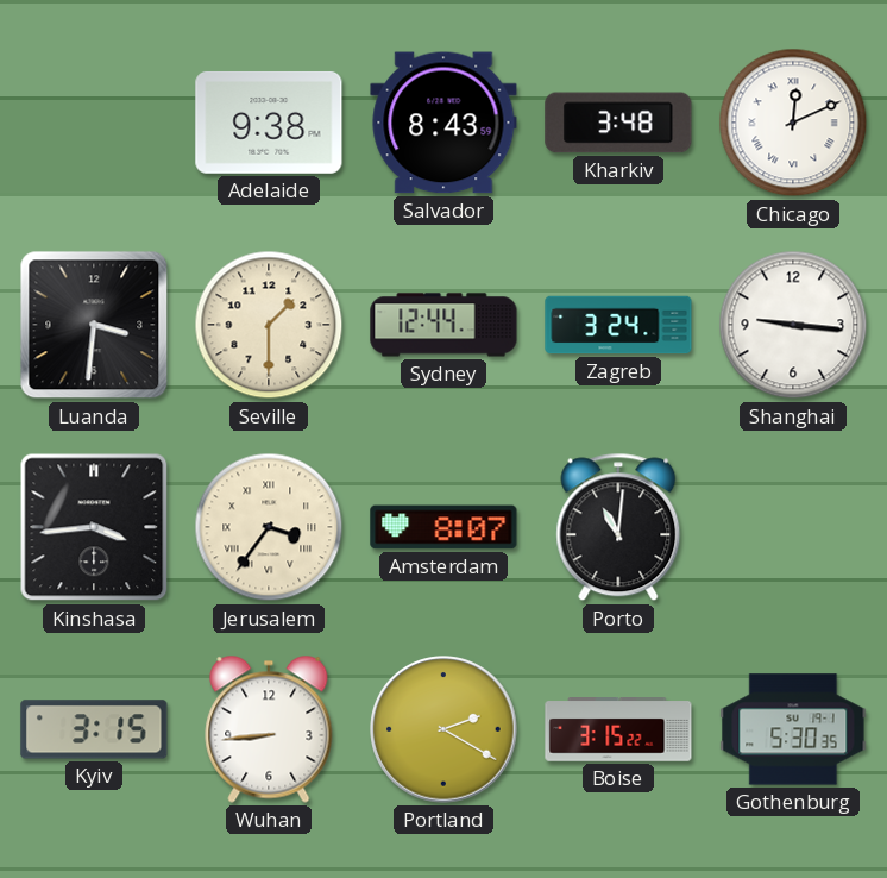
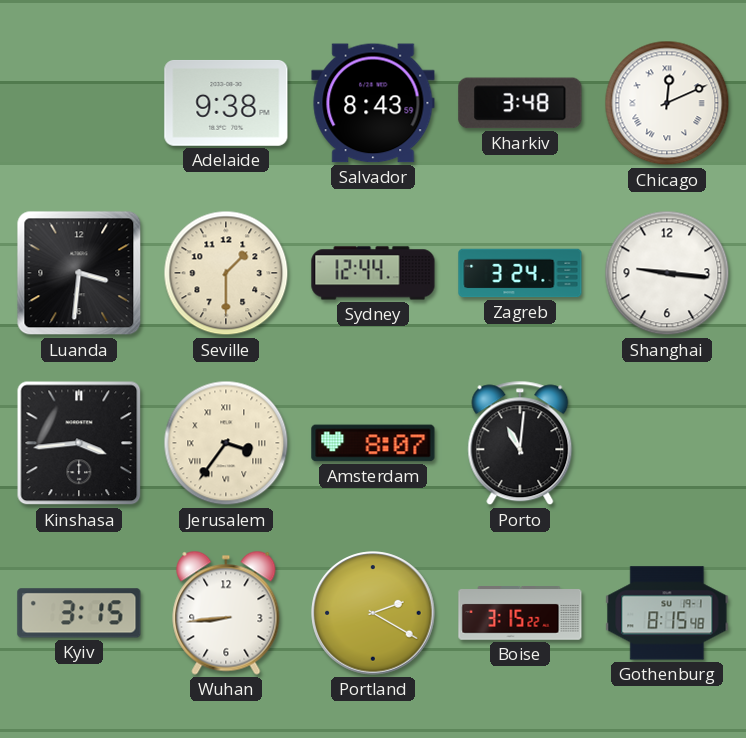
Gothenburg: 5:30 -> 8:15 (667, 613)
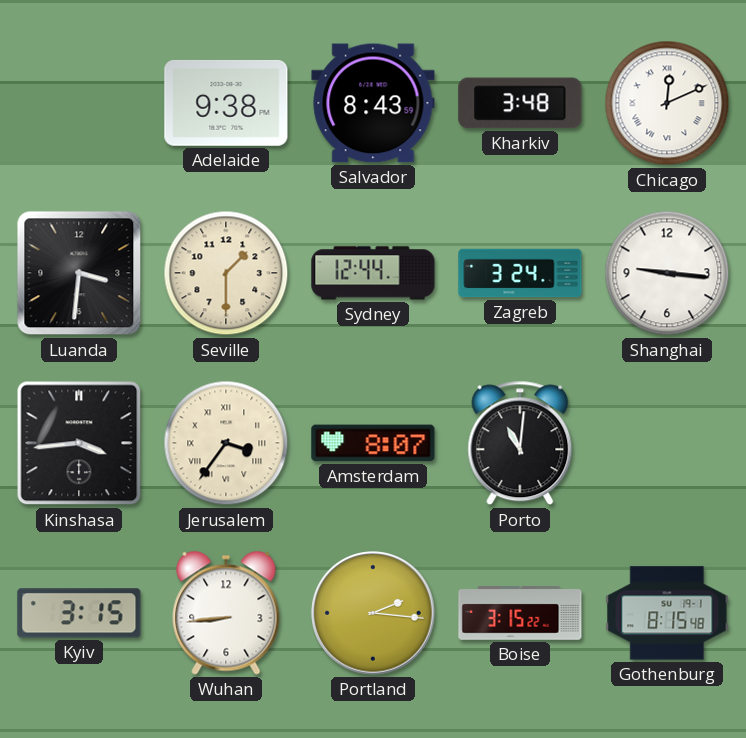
Portland: 2:20 -> 2:16 (373, 613)
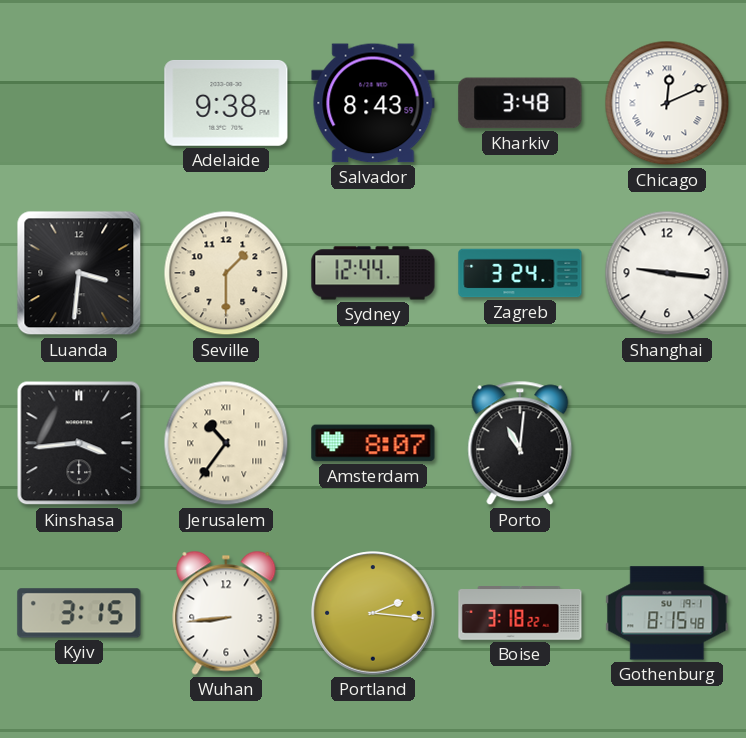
Jerusalem: 3:36 -> 10:36 (226, 443)
Boise: 3:15 -> 3:18 (520, 614)
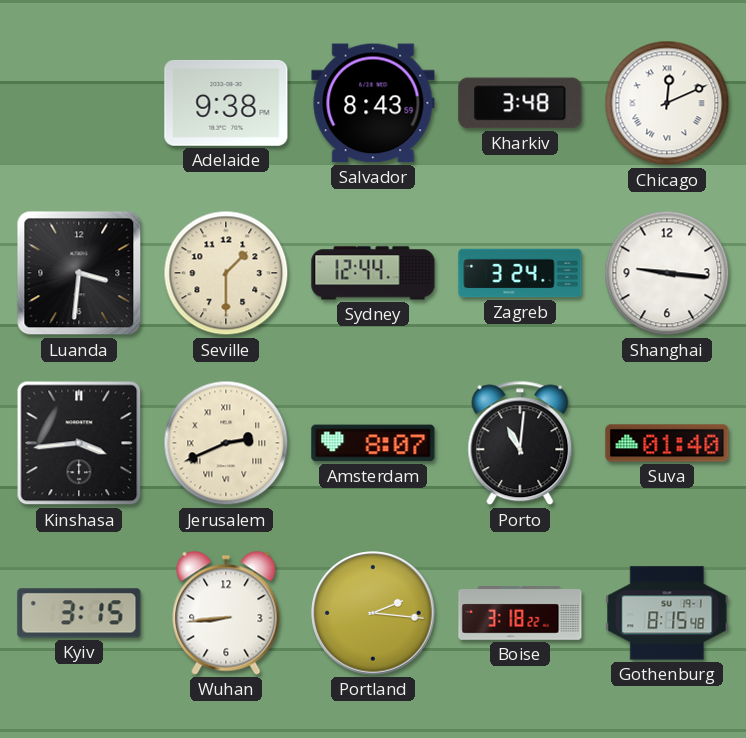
Jerusalem: 10:36 -> 2:41 (226, 443)
Suva: none -> 01:40 (667, 443)
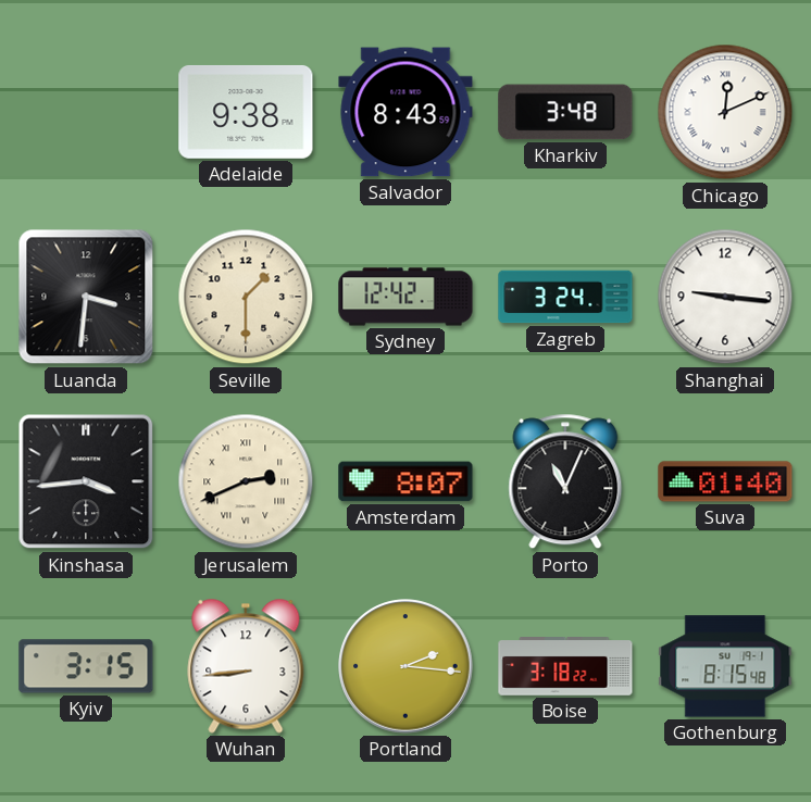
Sydney: 12:44 -> 12:42 (405, 297)
Porto: 11:01 -> 11:04 (565, 481)
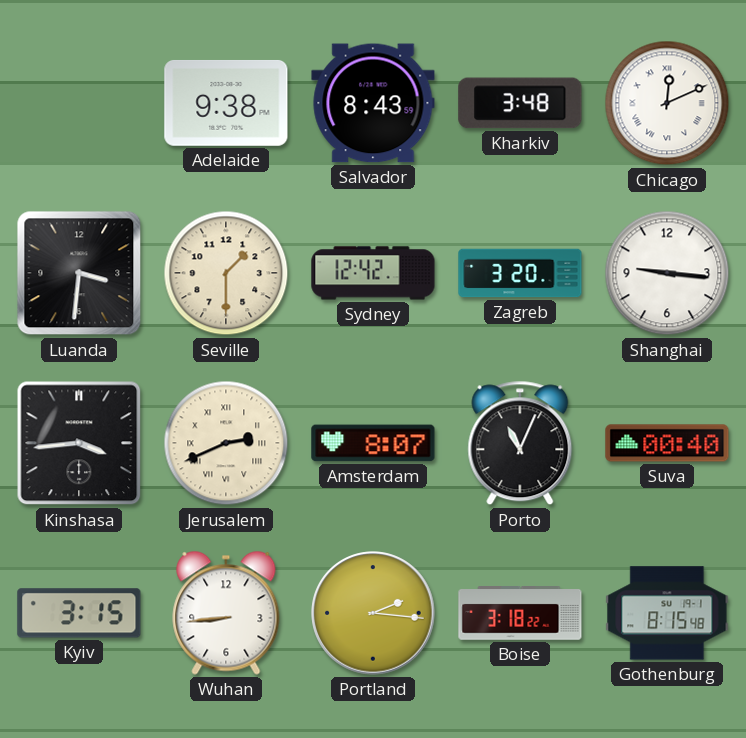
Zagreb: 3:24 -> 3:20 (520, 273)
Suva: 01:40 -> 00:40 (667, 443)
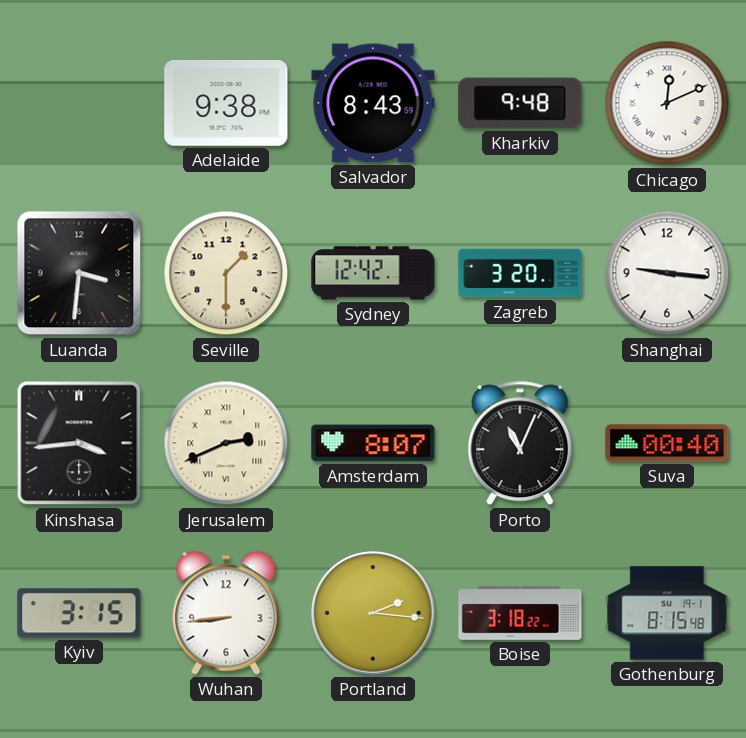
Kharkiv: 3:48 -> 9:48 (520, 103)
